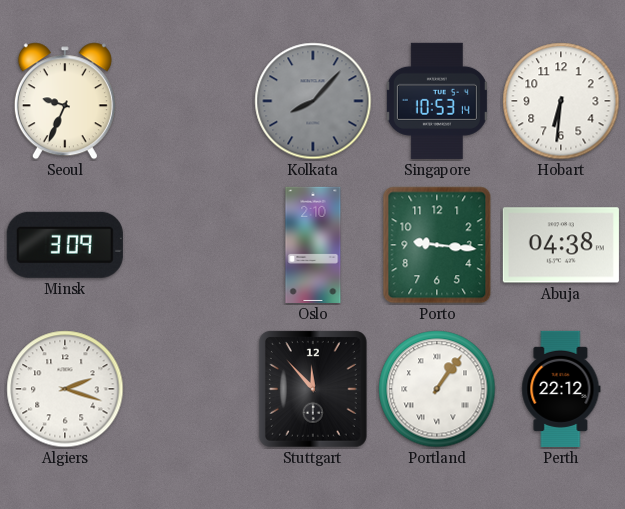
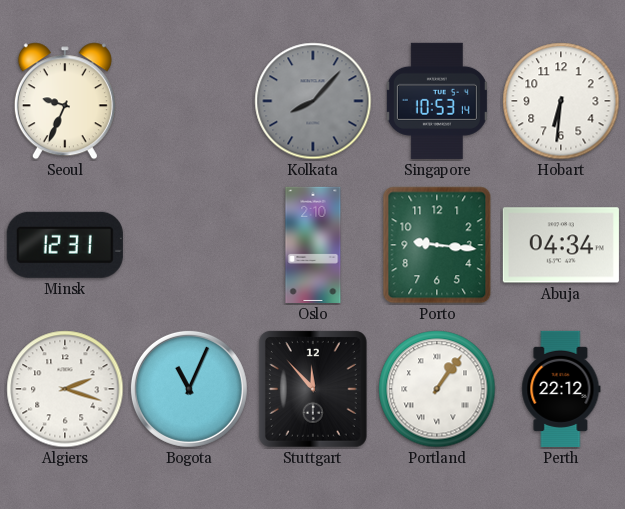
Minsk: 3:09 -> 12:31 (65, 245)
Abuja: 04:38 -> 04:34 (561, 245)
Bogota: none -> 11:04 (189, 389)
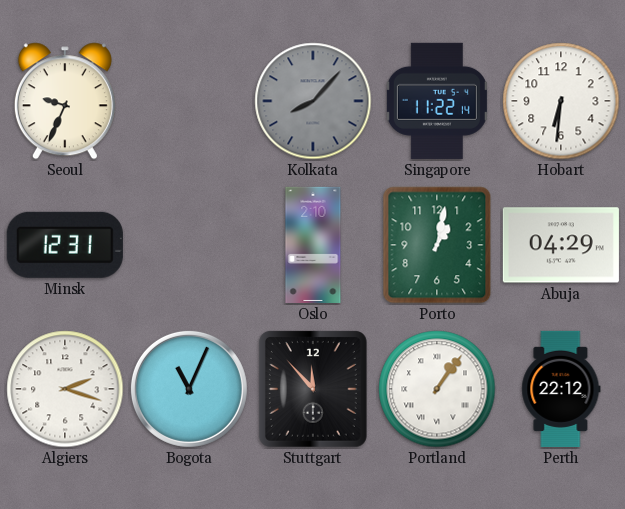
Singapore: 10:53 -> 11:22 (437, 101)
Porto: 9:16 -> 1:02 (437, 245)
Abuja: 04:34 -> 04:29 (561, 245)
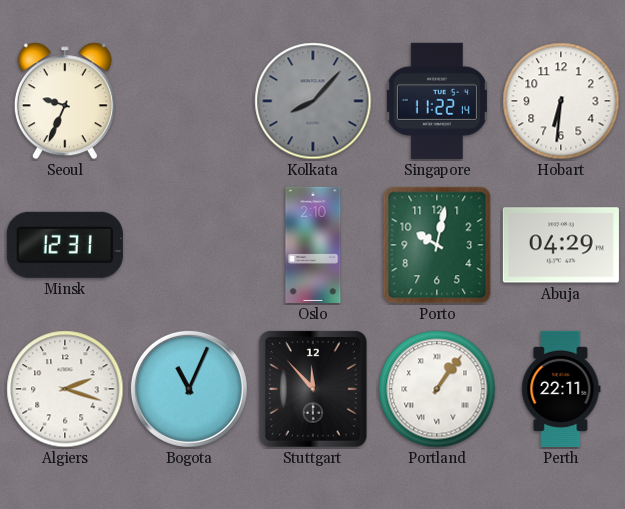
Porto: 1:02 -> 10:02 (437, 245)
Perth: 22:12 -> 22:11 (561, 389)
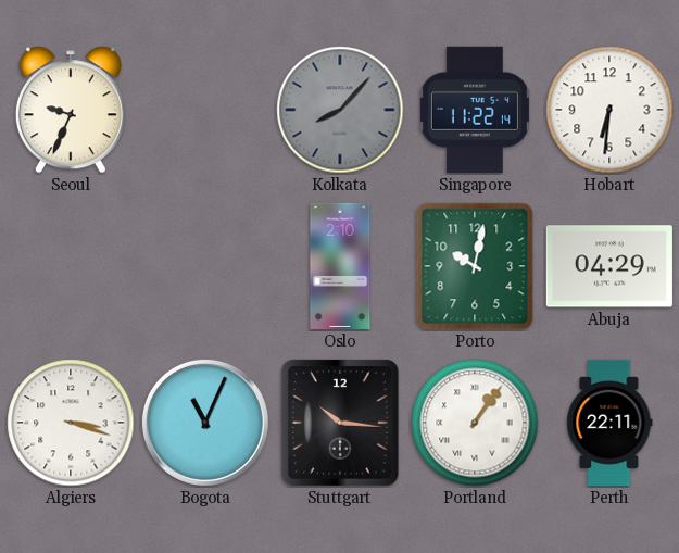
Minsk: 12:31 -> none (65, 245)
Algiers: 2:18 -> 3:18 (71, 423)
Stuttgart: 11:53 -> 10:16 (340, 423)
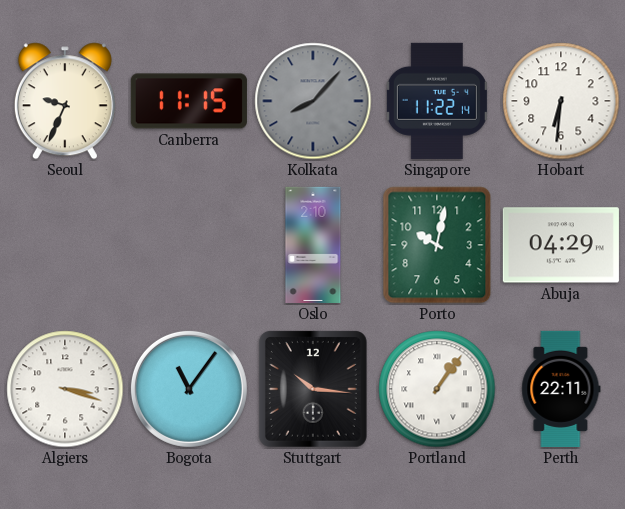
Canberra: none -> 11:15 (189, 101)
Bogota: 11:04 -> 11:06 (189, 389)
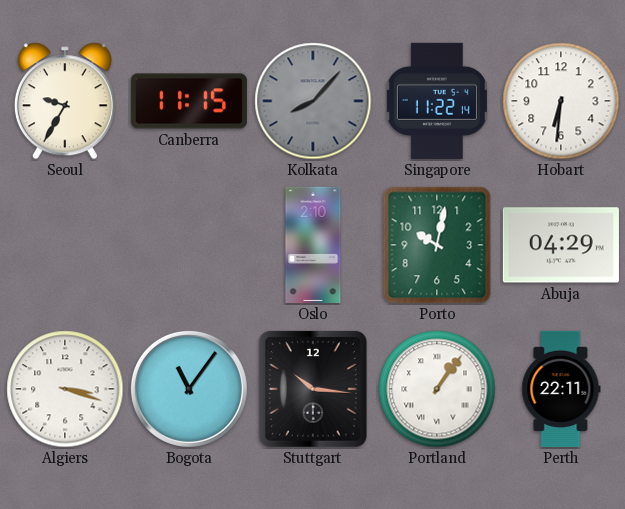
Seoul: 9:34 -> 9:35 (65, 101)
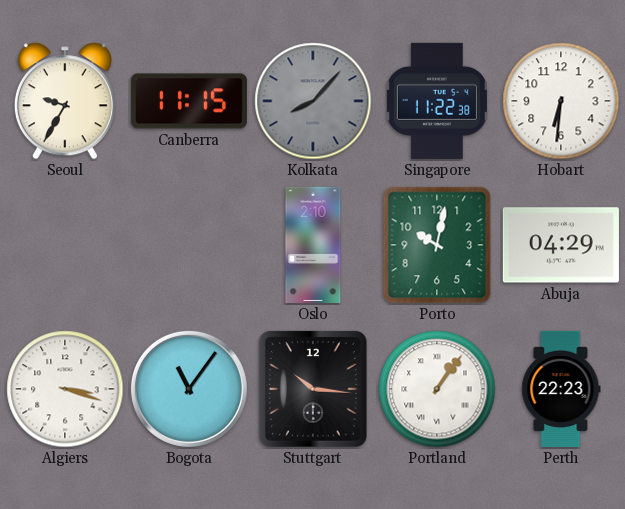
Singapore: 11:22:14 -> 11:22:38 (437, 101)
Perth: 22:11 -> 22:23 (561, 389)
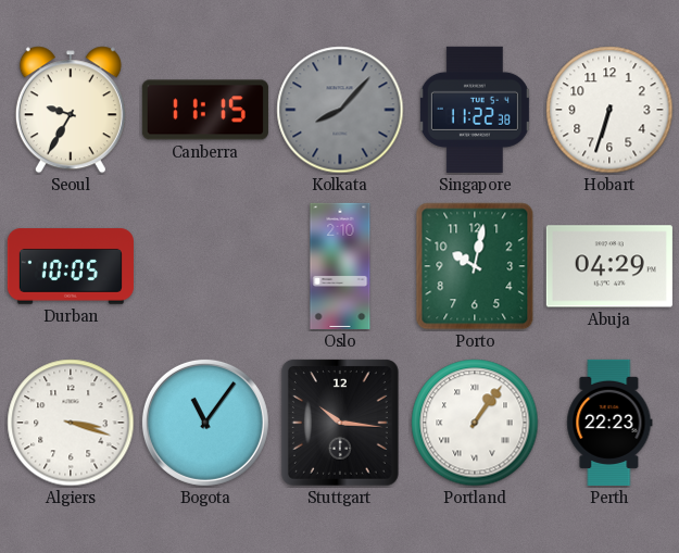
Hobart: 6:31 -> 6:33 (609, 110)
Durban: none -> 10:05 (71, 266)
